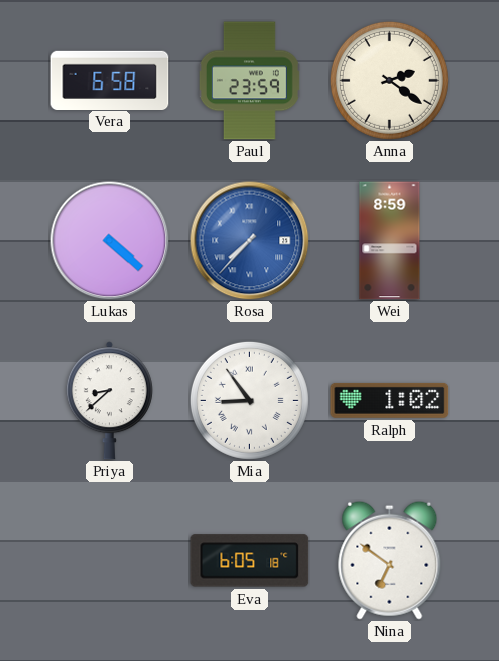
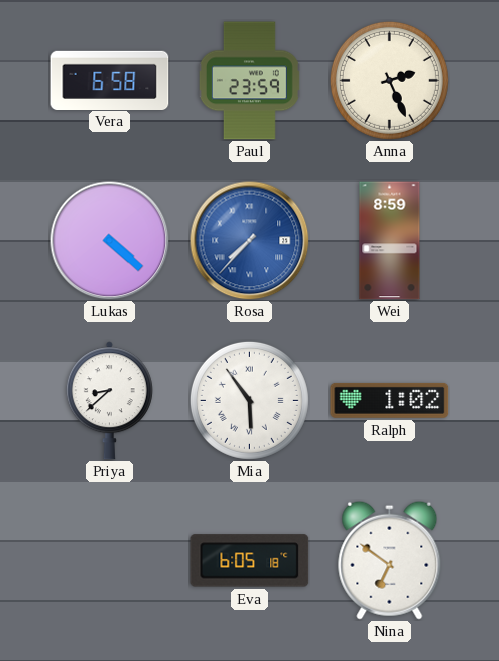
Anna: 2:21 -> 2:26 (389, 80)
Mia: 8:54 -> 5:54 (249, 400)
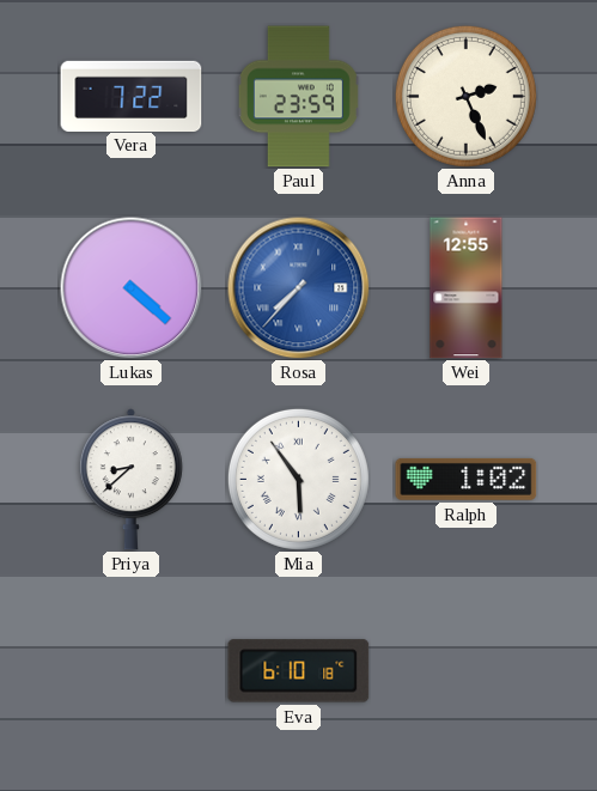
Vera: 6:58 -> 7:22 (132, 96)
Wei: 8:59 -> 12:55 (467, 288)
Eva: 6:05 -> 6:10 (299, 671)
Nina: 6:51 -> none (390, 560)
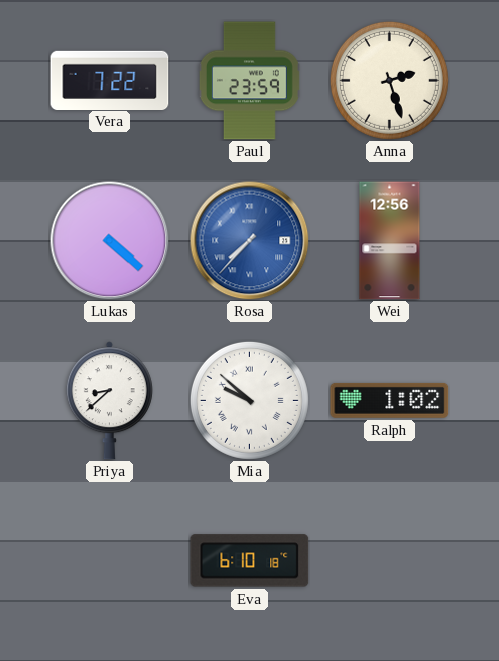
Anna: 2:26 -> 2:27 (389, 80)
Wei: 12:55 -> 12:56 (390, 241)
Mia: 5:54 -> 9:52 (249, 400)
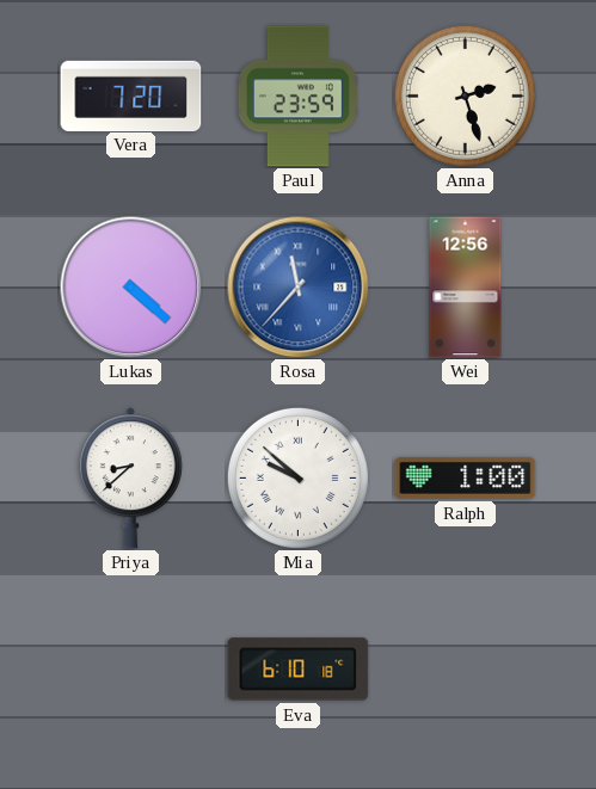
Vera: 7:22 -> 7:20 (131, 95)
Rosa: 7:37 -> 11:37 (299, 288)
Ralph: 1:02 -> 1:00 (466, 477)
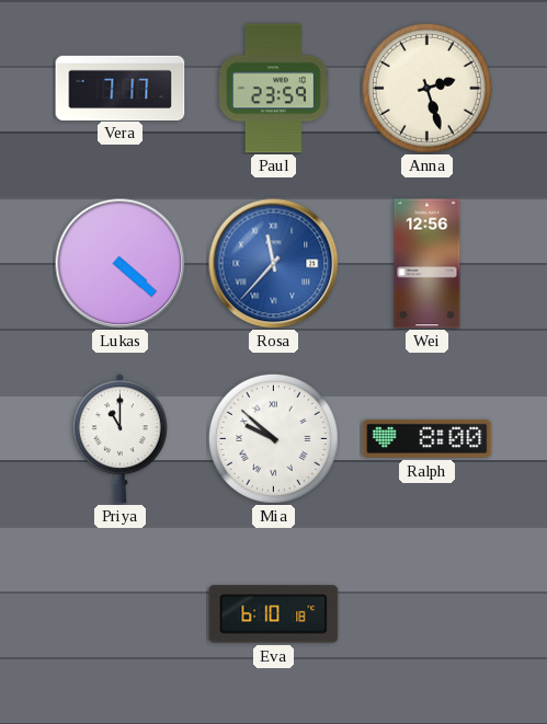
Vera: 7:20 -> 7:17 (121, 88)
Priya: 8:38 -> 11:00 (119, 439)
Ralph: 1:00 -> 8:00 (428, 438)
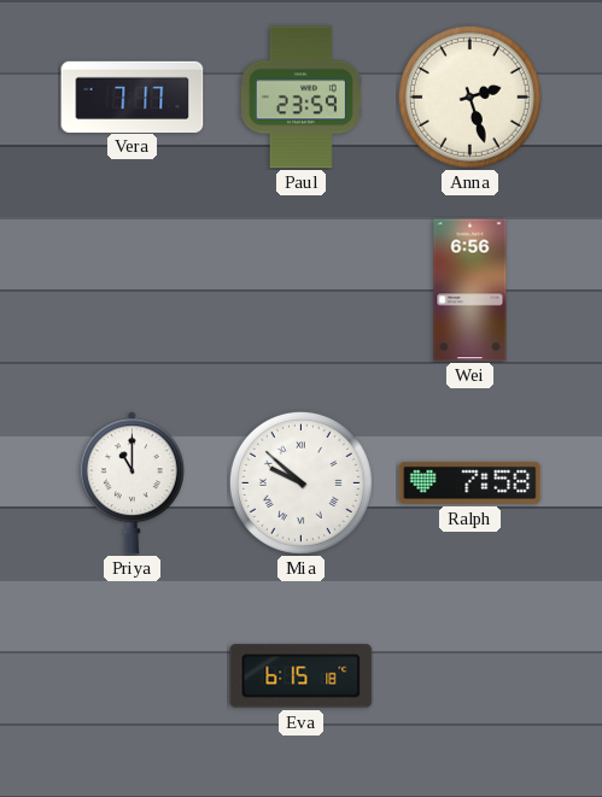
Lukas: 4:22 -> none (121, 264)
Rosa: 11:37 -> none (274, 264)
Wei: 12:56 -> 6:56 (471, 291)
Ralph: 8:00 -> 7:58 (471, 482)
Eva: 6:10 -> 6:15 (302, 676)
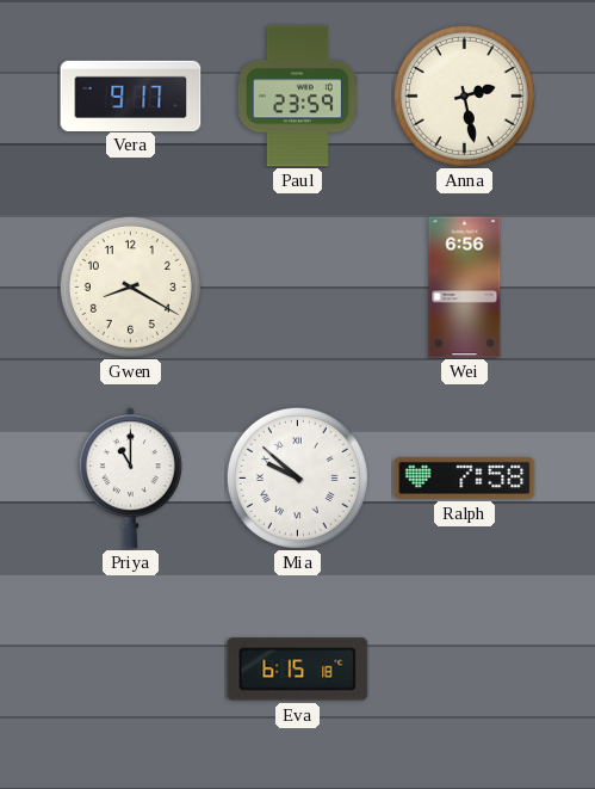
Vera: 7:17 -> 9:17 (131, 95)
Anna: 2:27 -> 2:28 (464, 95)
Gwen: none -> 8:20 (130, 286)
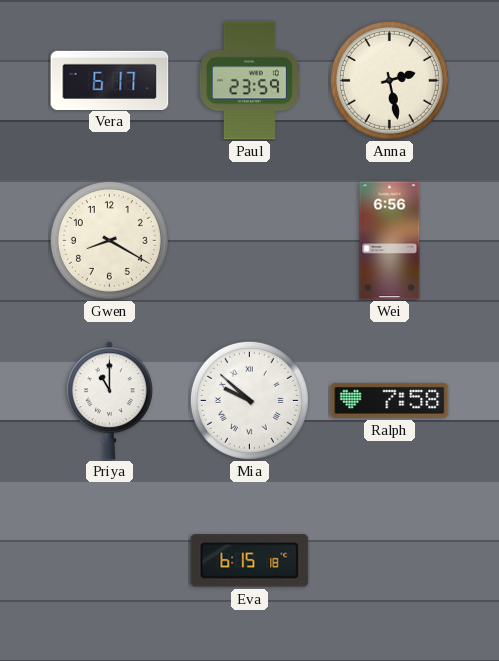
Vera: 9:17 -> 6:17 (110, 80)
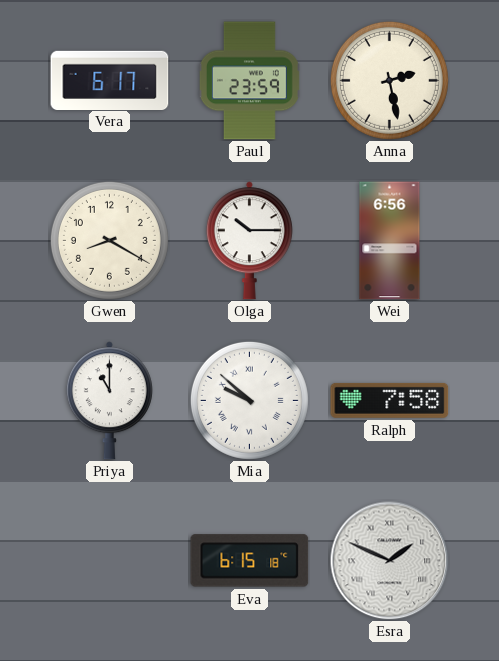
Olga: none -> 10:15 (249, 241)
Esra: none -> 1:49 (390, 561)
